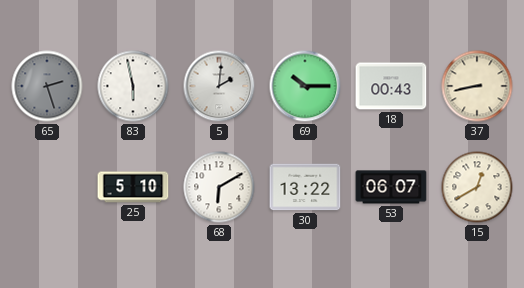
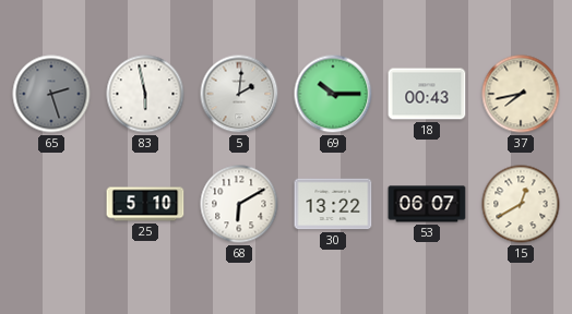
37: 8:43 -> 7:43 (521, 94)
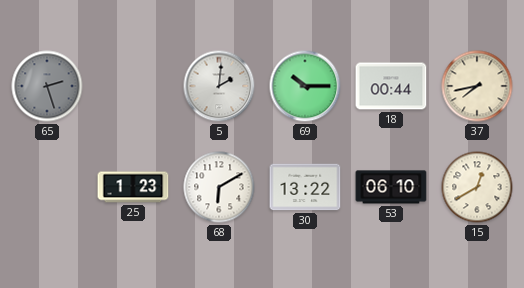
83: 5:58 -> none (145, 94)
18: 00:43 -> 00:44 (391, 86)
25: 5:10 -> 1:23 (133, 187)
53: 06:07 -> 06:10 (391, 187)
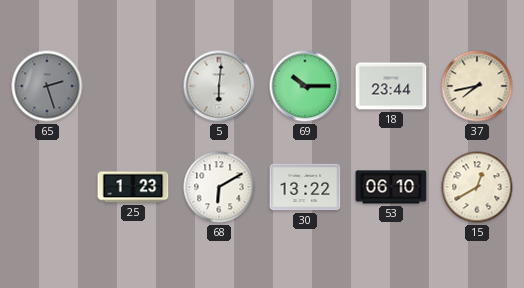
5: 2:01 -> 6:01 (219, 86)
18: 00:44 -> 23:44 (391, 86)
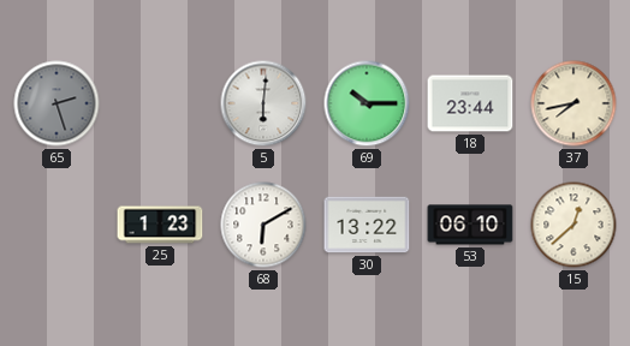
15: 12:40 -> 12:38 (573, 225)
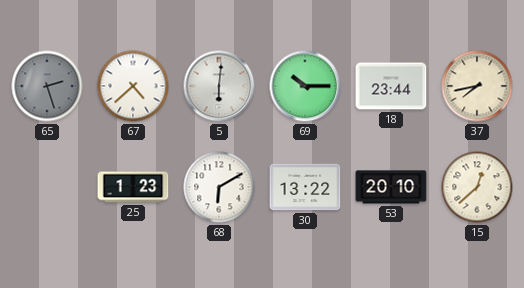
67: none -> 4:38 (133, 86)
53: 06:10 -> 20:10 (391, 187)
